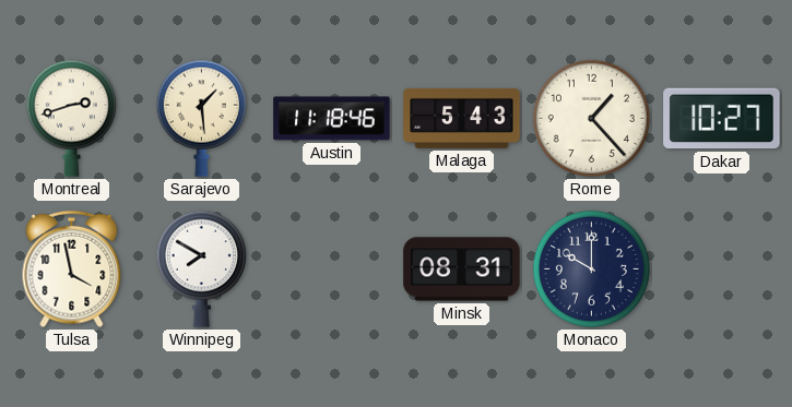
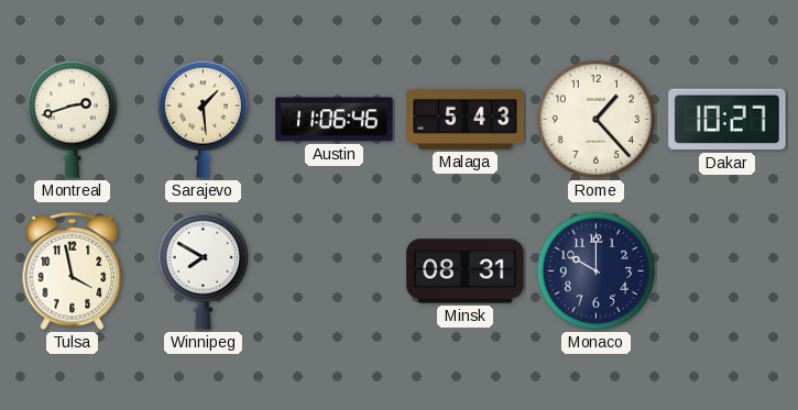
Austin: 11:18 -> 11:06 (335, 120)
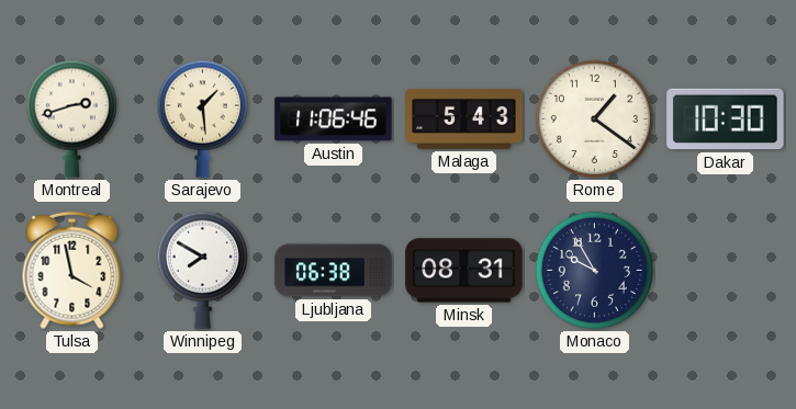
Rome: 1:23 -> 1:21 (594, 118)
Dakar: 10:27 -> 10:30 (726, 120)
Ljubljana: none -> 06:38 (334, 271)
Monaco: 10:00 -> 9:55 (594, 270)
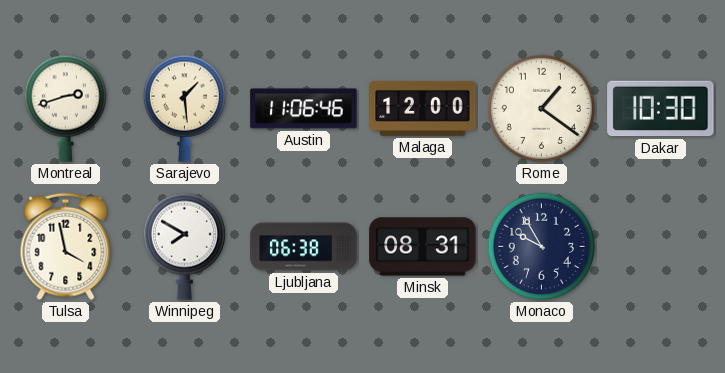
Malaga: 5:43 -> 12:00 (423, 108)
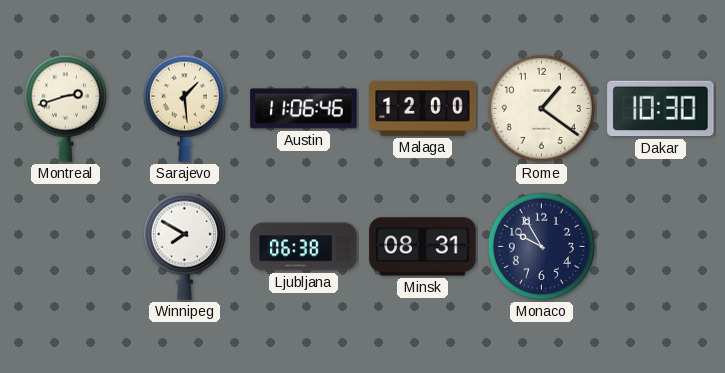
Tulsa: 3:58 -> none (66, 247)
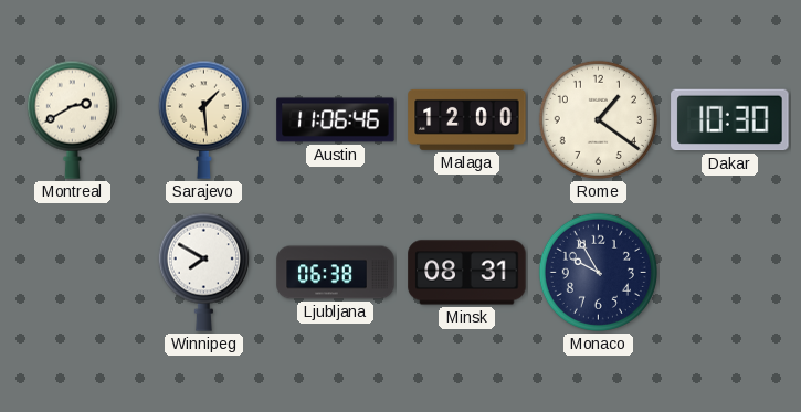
Montreal: 2:42 -> 2:40 (72, 119)
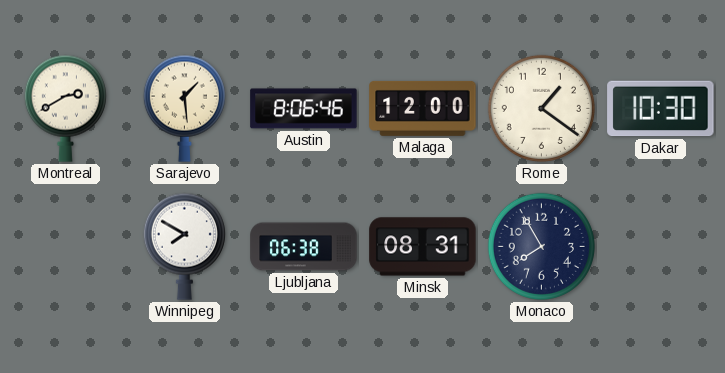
Austin: 11:06 -> 8:06 (304, 109)
Monaco: 9:55 -> 7:55 (541, 246)
